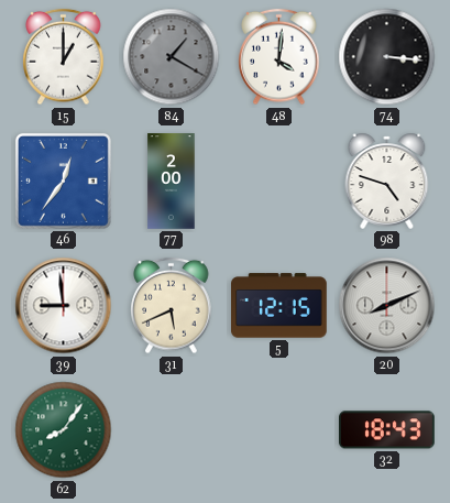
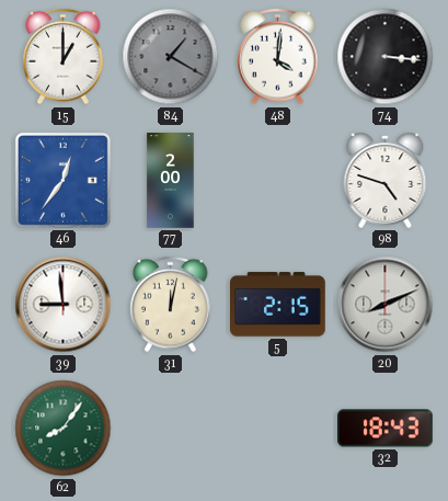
31: 5:41 -> 12:02 (171, 305)
5: 12:15 -> 2:15 (278, 305)
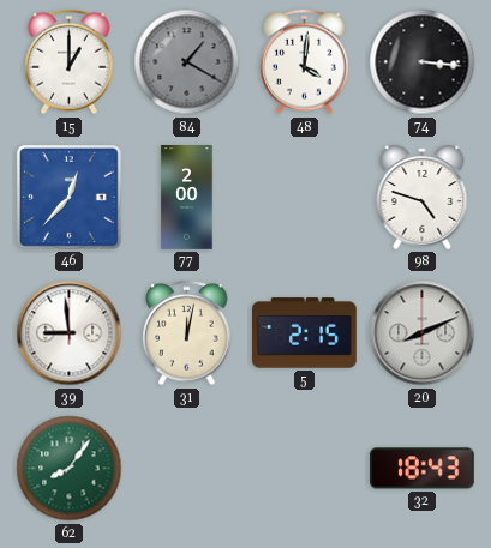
46: 12:36 -> 12:37 (68, 197)
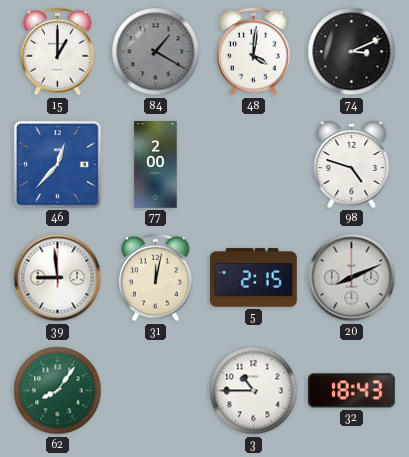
74: 3:16 -> 3:11 (352, 52)
3: none -> 10:45 (254, 391)
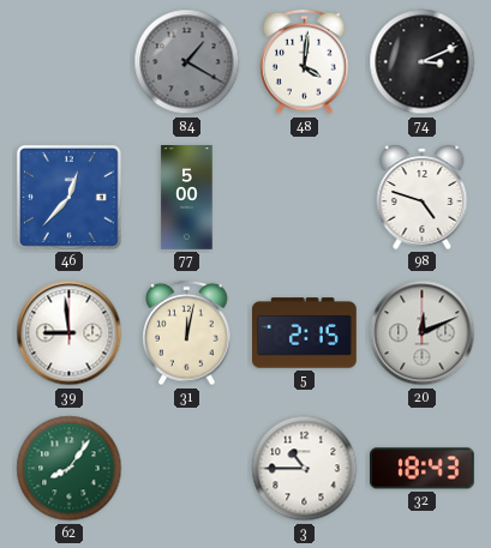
15: 1:00 -> none (58, 52)
77: 2:00 -> 5:00 (187, 198)
20: 8:11 -> 12:11 (423, 333)
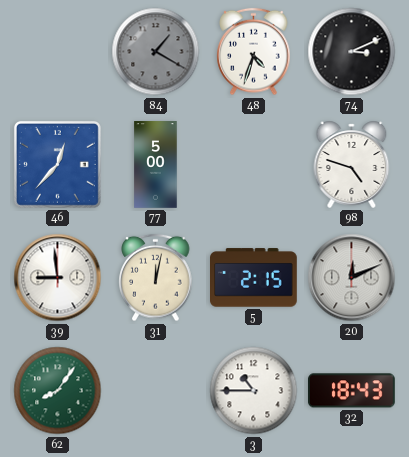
48: 4:01 -> 4:33 (254, 52)
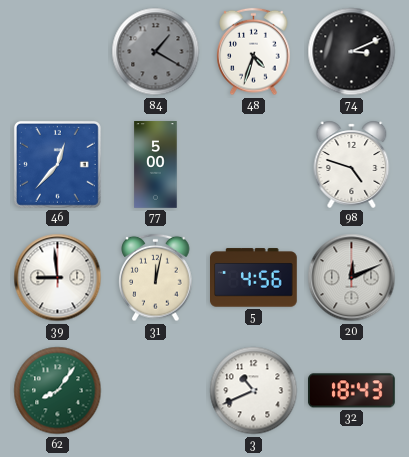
5: 2:15 -> 4:56 (254, 278)
3: 10:45 -> 10:41 (254, 391)
